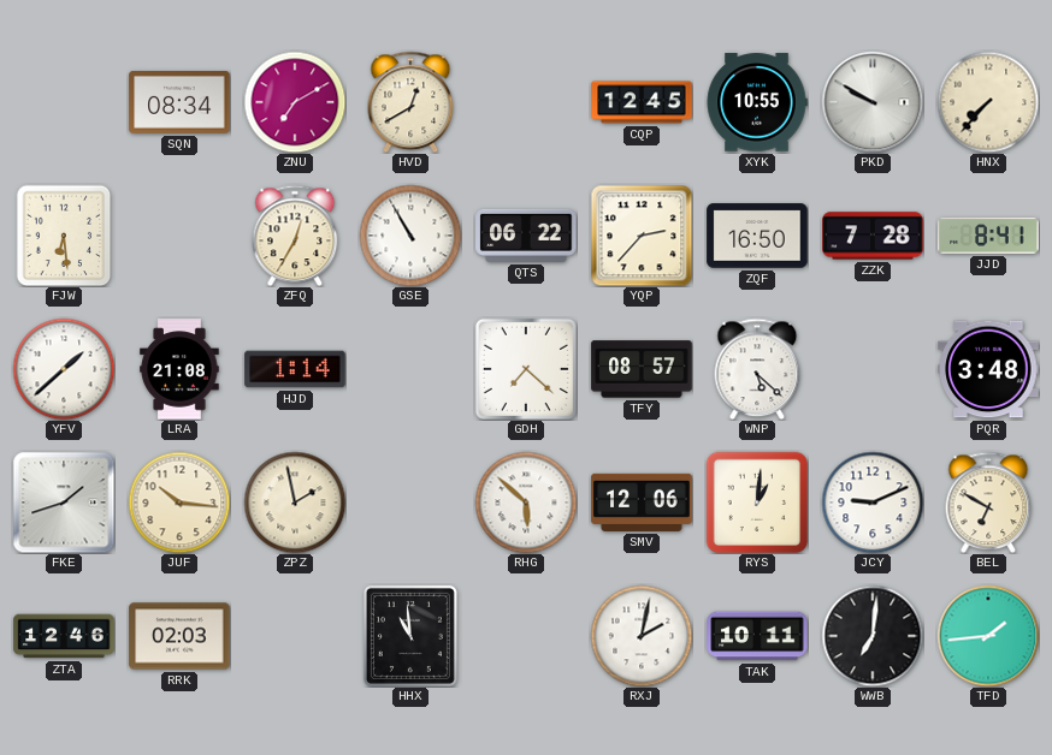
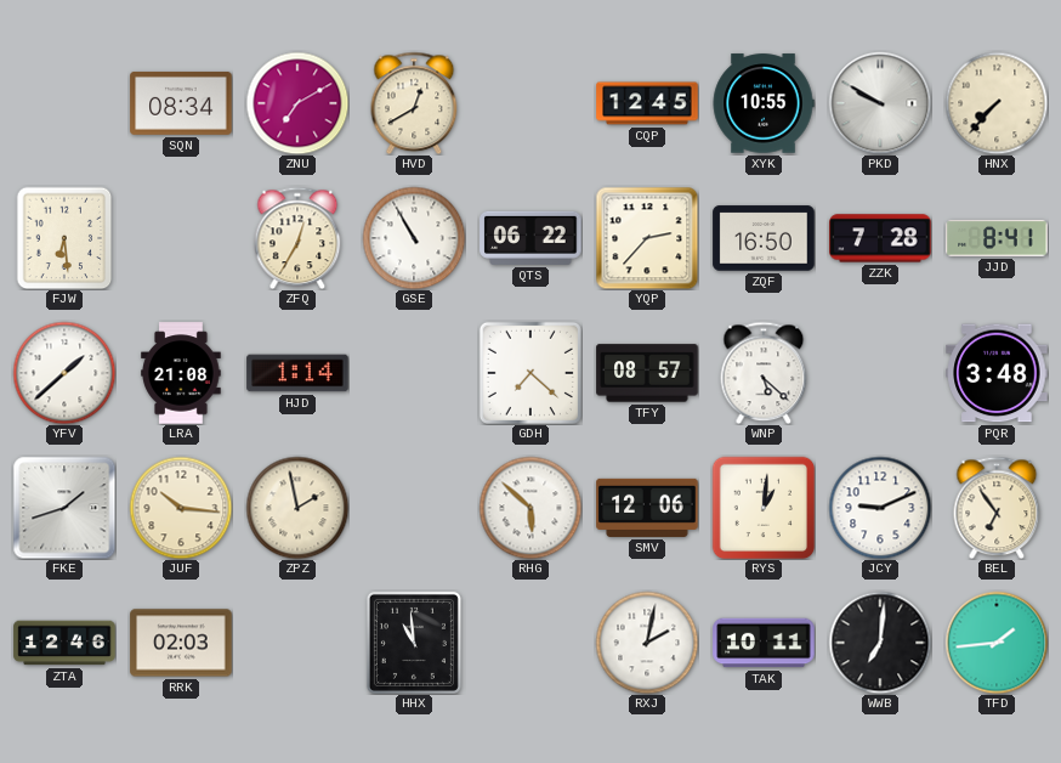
BEL: 6:50 -> 6:54 (997, 508)
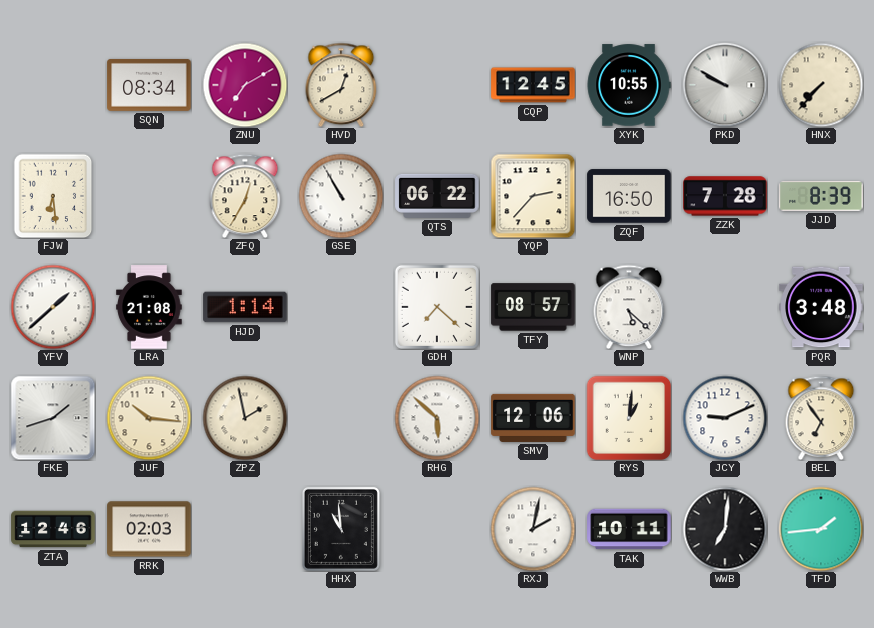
JJD: 8:41 -> 8:39 (821, 196)
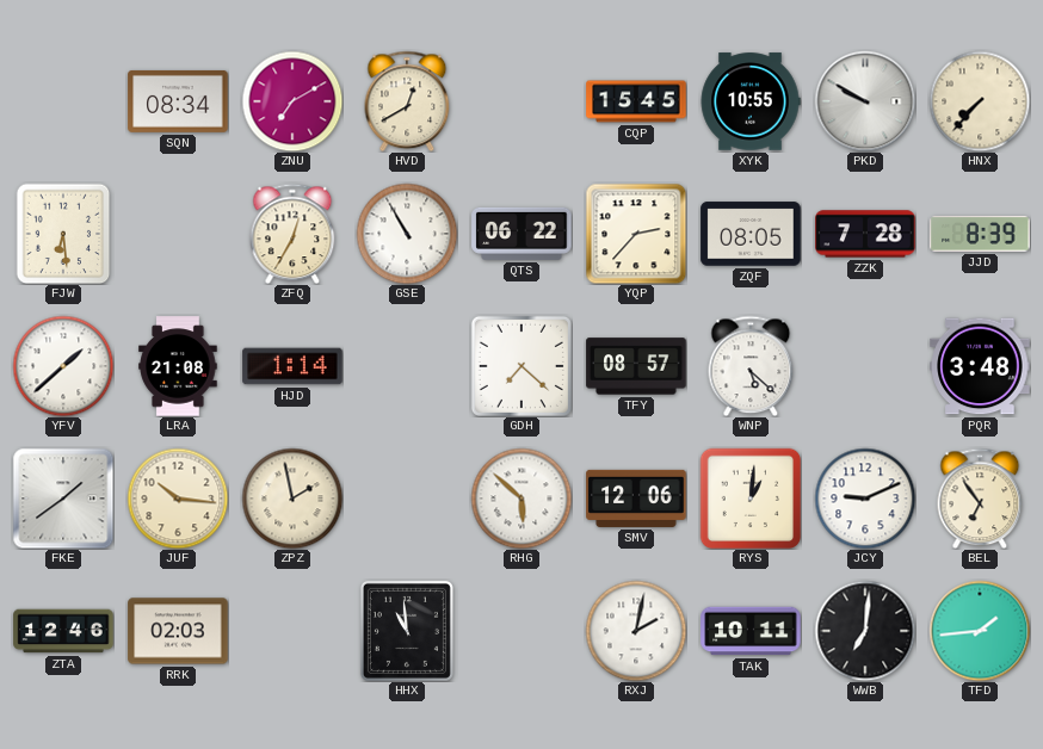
CQP: 12:45 -> 15:45 (636, 101)
ZQF: 16:50 -> 08:05 (751, 234)
FKE: 1:42 -> 1:39 (63, 499)
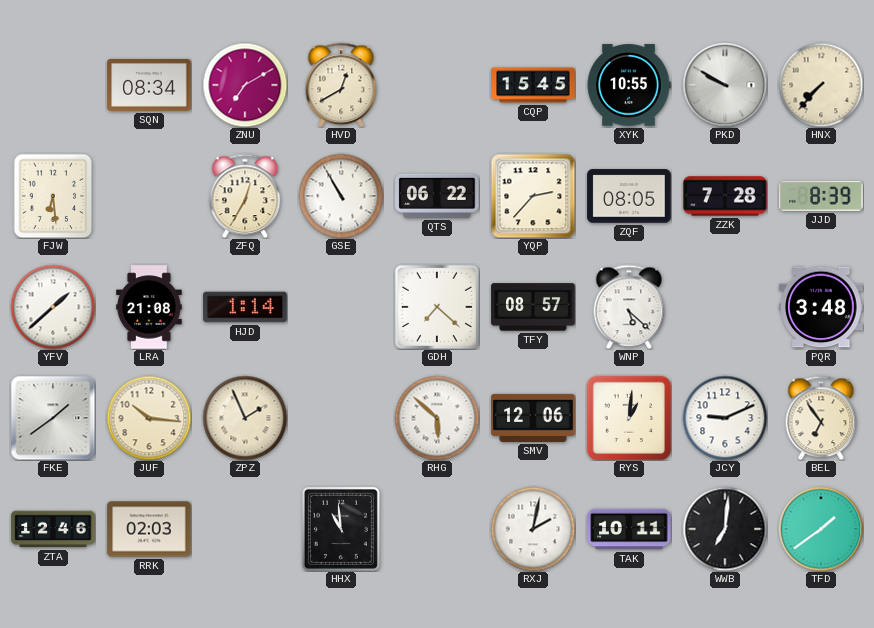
ZPZ: 1:58 -> 1:56 (245, 418)
TFD: 1:44 -> 1:39 (821, 529)
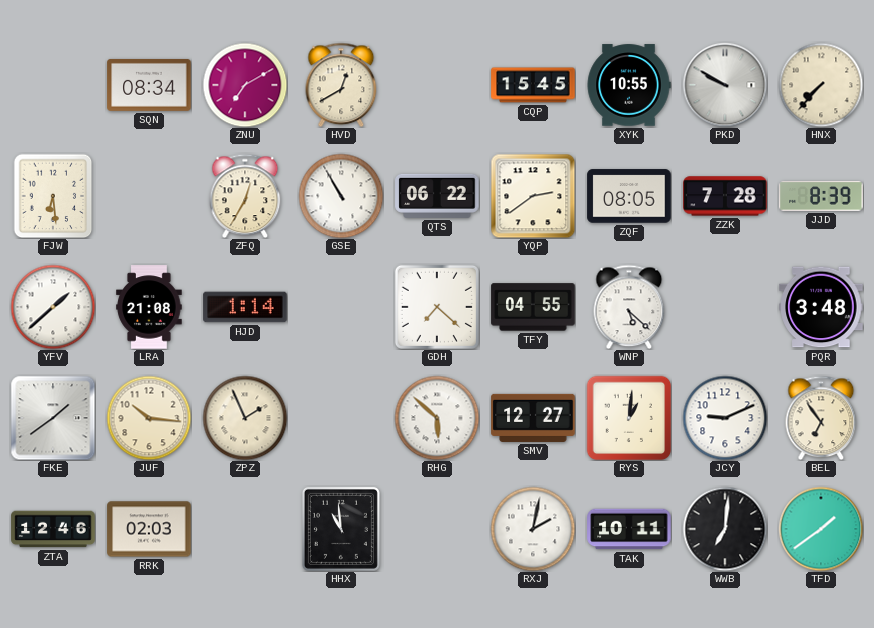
YQP: 2:37 -> 2:39 (533, 196)
TFY: 08:57 -> 04:55 (533, 307)
SMV: 12:06 -> 12:27 (533, 418)
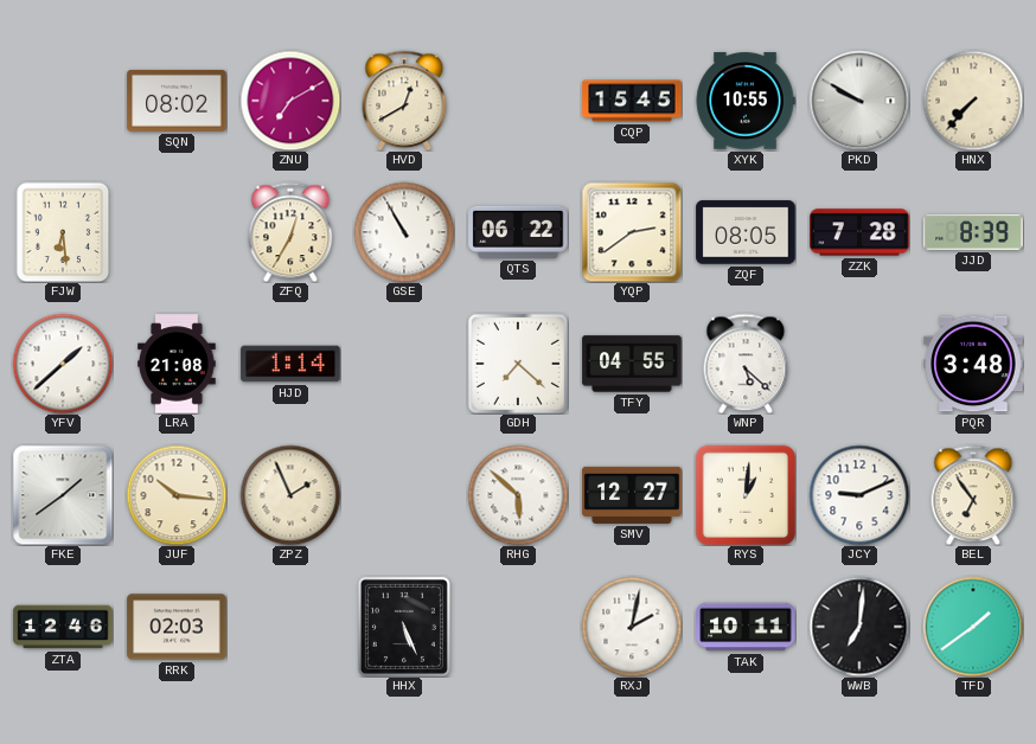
SQN: 08:34 -> 08:02 (177, 101)
HHX: 10:59 -> 5:26 (404, 627)
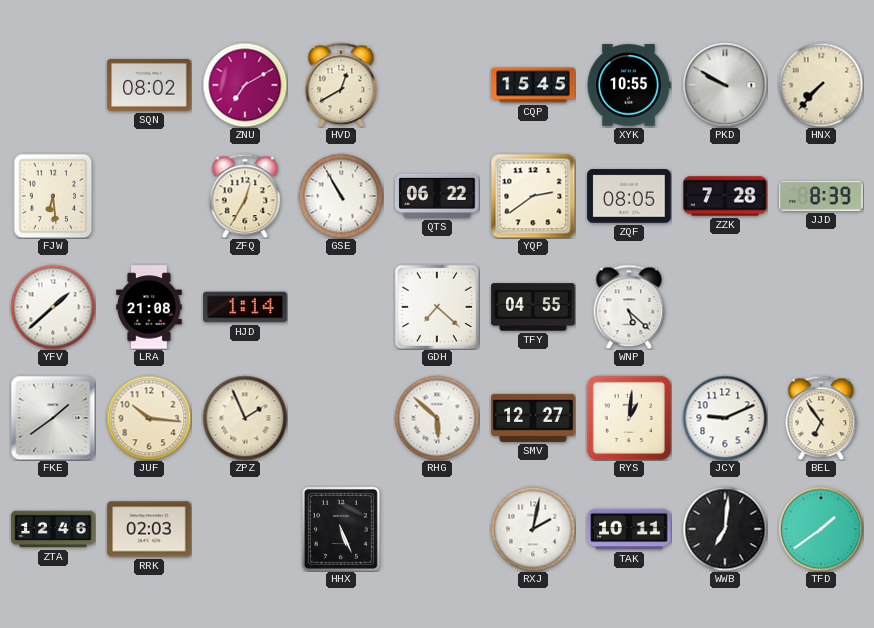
PQR: 3:48 -> none (973, 364)
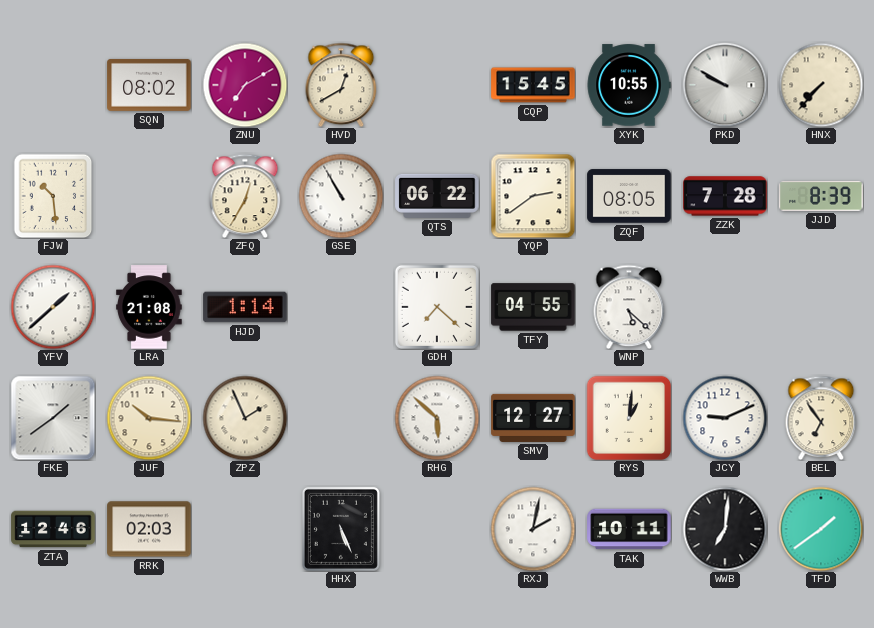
FJW: 6:29 -> 10:29 (53, 196)
